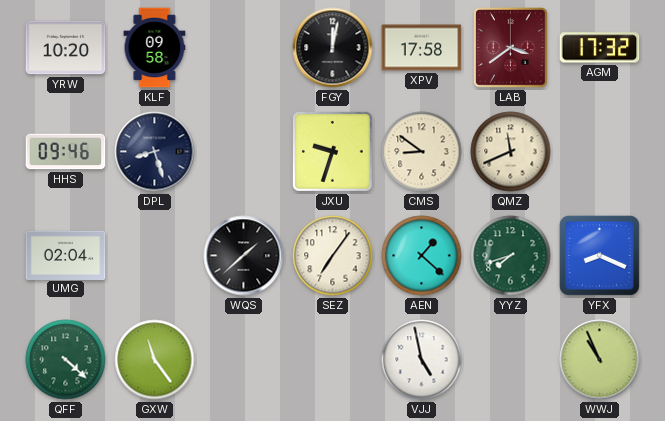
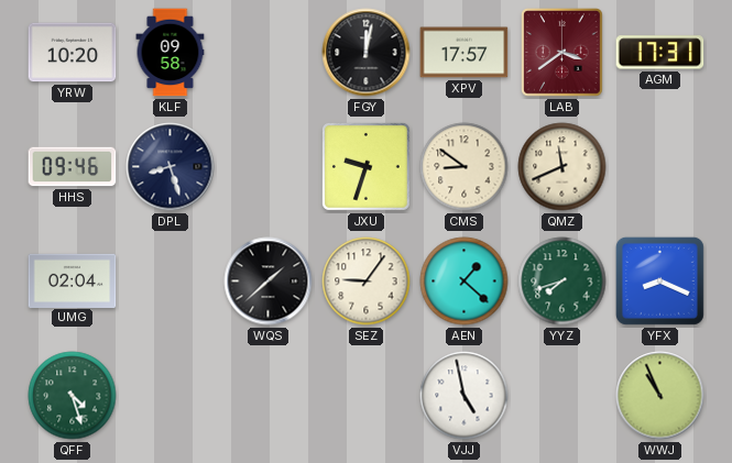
XPV: 17:58 -> 17:57 (465, 53)
AGM: 17:32 -> 17:31 (660, 53)
SEZ: 7:06 -> 9:06 (367, 282)
QFF: 4:22 -> 4:27 (73, 396)
GXW: 11:24 -> none (155, 360)
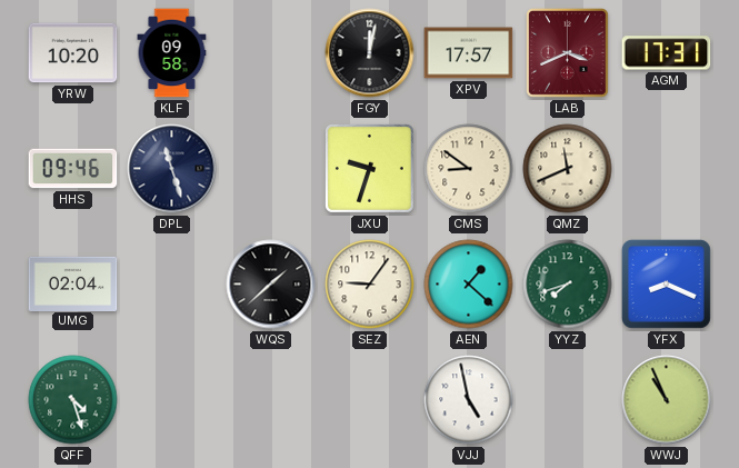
LAB: 3:39 -> 3:41 (568, 53)
DPL: 8:27 -> 11:27 (172, 169)
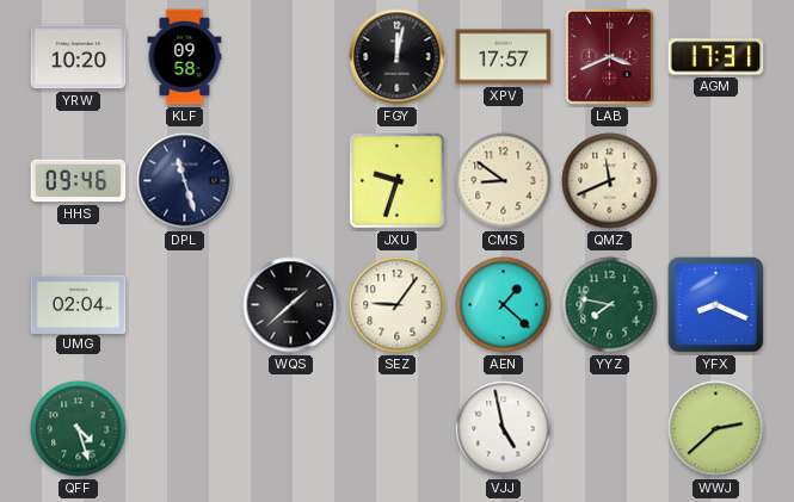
YYZ: 7:42 -> 7:47 (610, 305)
WWJ: 10:56 -> 2:38 (716, 429)
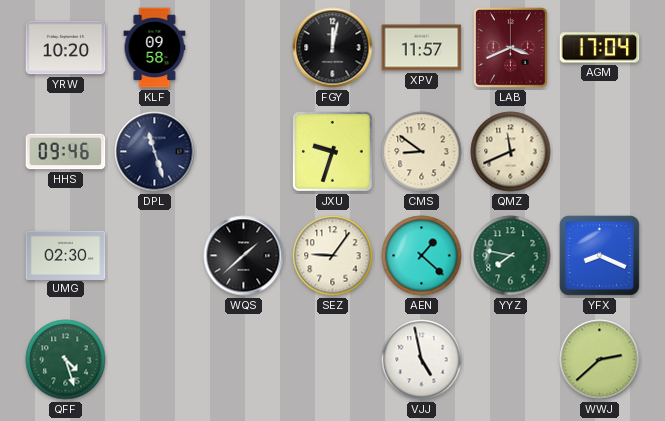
XPV: 17:57 -> 11:57 (422, 48)
AGM: 17:31 -> 17:04 (600, 48)
UMG: 02:04 -> 02:30 (66, 255)
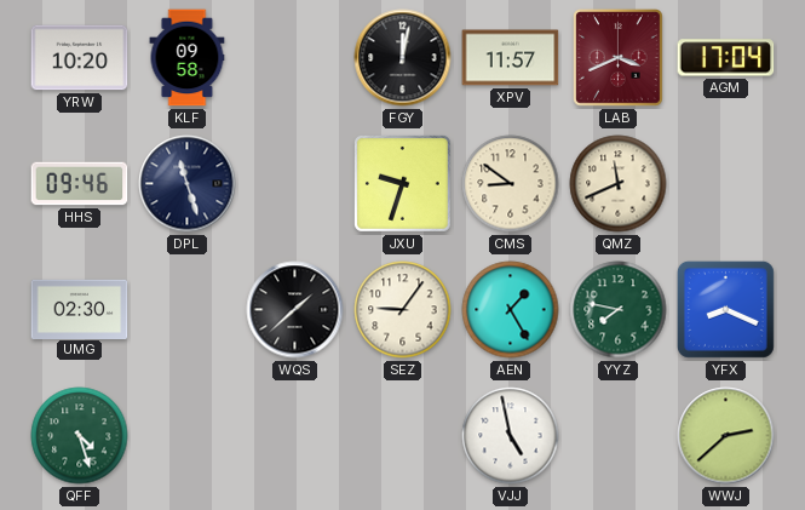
AEN: 1:22 -> 1:25 (511, 310)
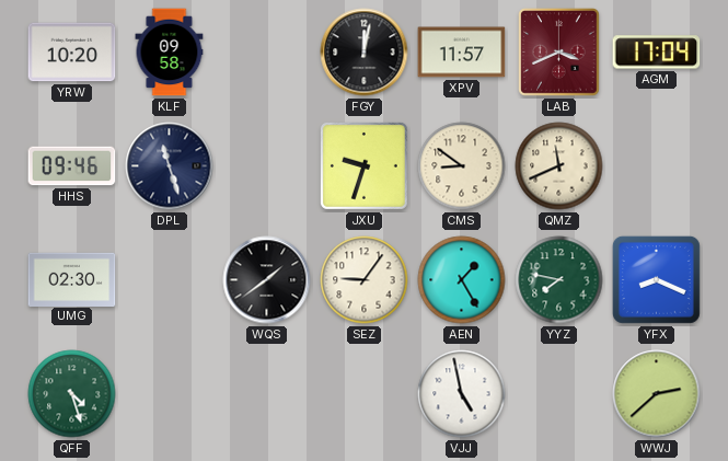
WQS: 1:38 -> 1:39 (267, 280)
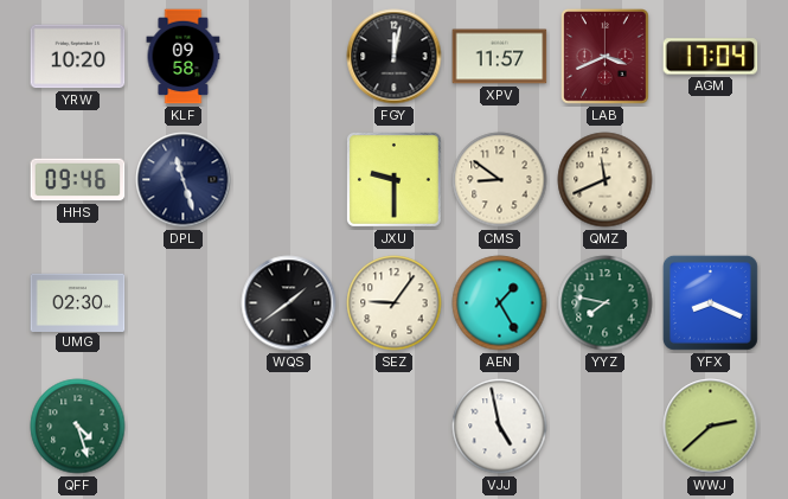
JXU: 9:33 -> 9:30 (393, 179)
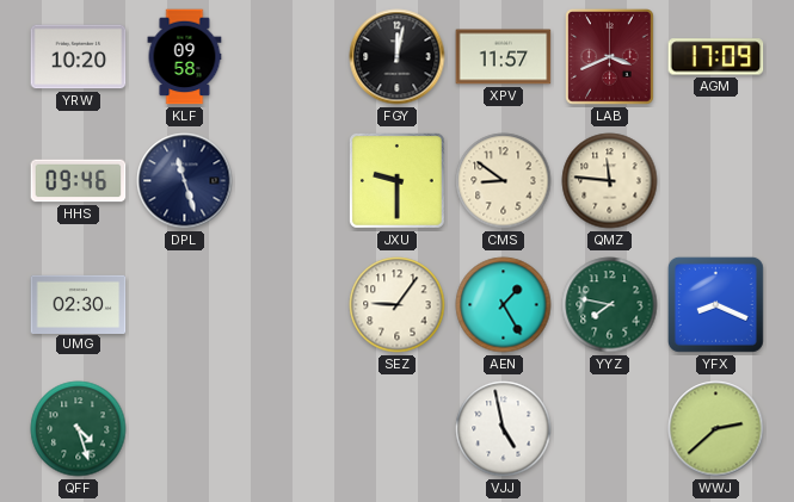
AGM: 17:04 -> 17:09 (716, 57)
QMZ: 11:41 -> 11:46 (610, 181)
WQS: 1:39 -> none (289, 303)
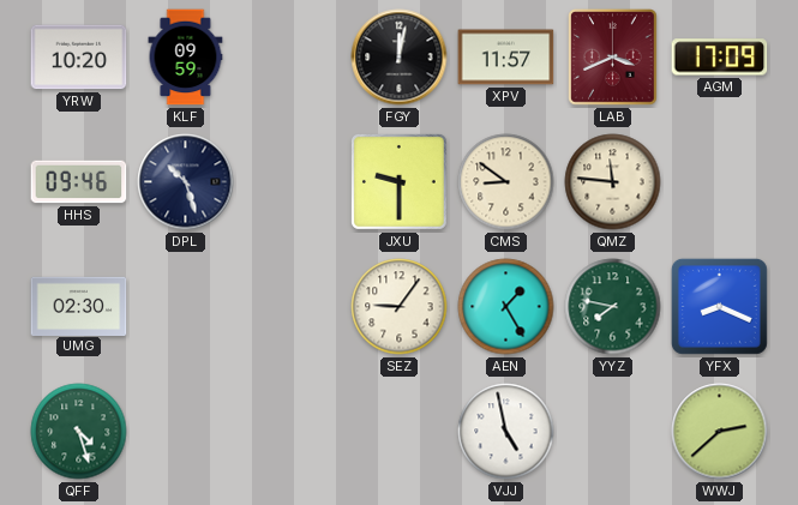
KLF: 09:58 -> 09:59 (186, 58)
DPL: 11:27 -> 10:27 (186, 182)
